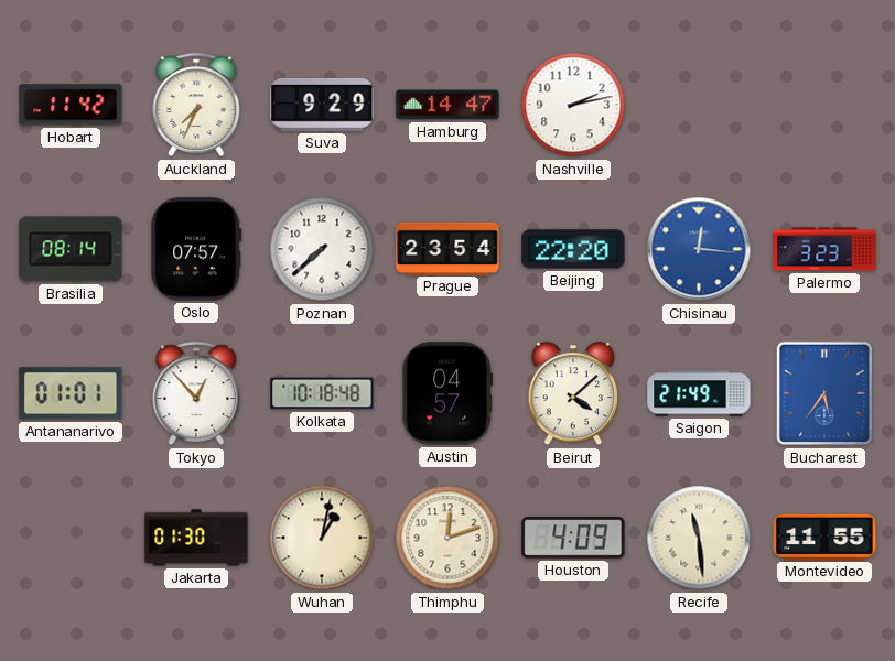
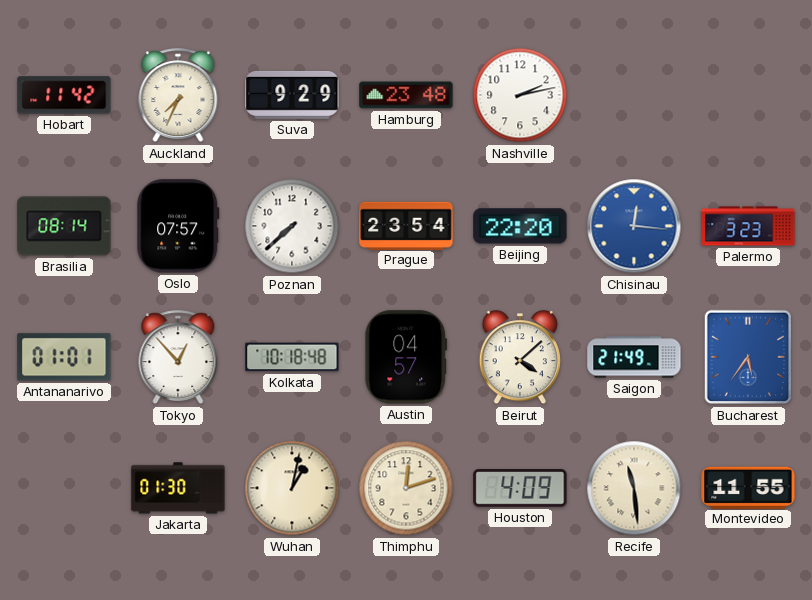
Hamburg: 14:47 -> 23:48 (406, 95)
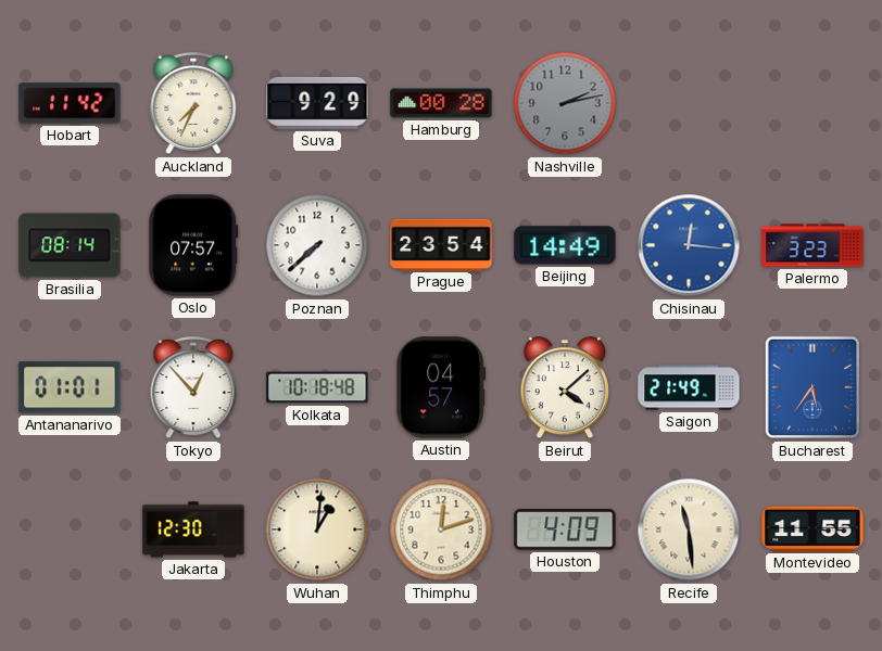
Hamburg: 23:48 -> 00:28 (441, 103)
Nashville dial: white -> grey (565, 103)
Beijing: 22:20 -> 14:49 (565, 245)
Jakarta: 01:30 -> 12:30 (193, 529)
Wuhan: 1:02 -> 1:01 (317, 529)
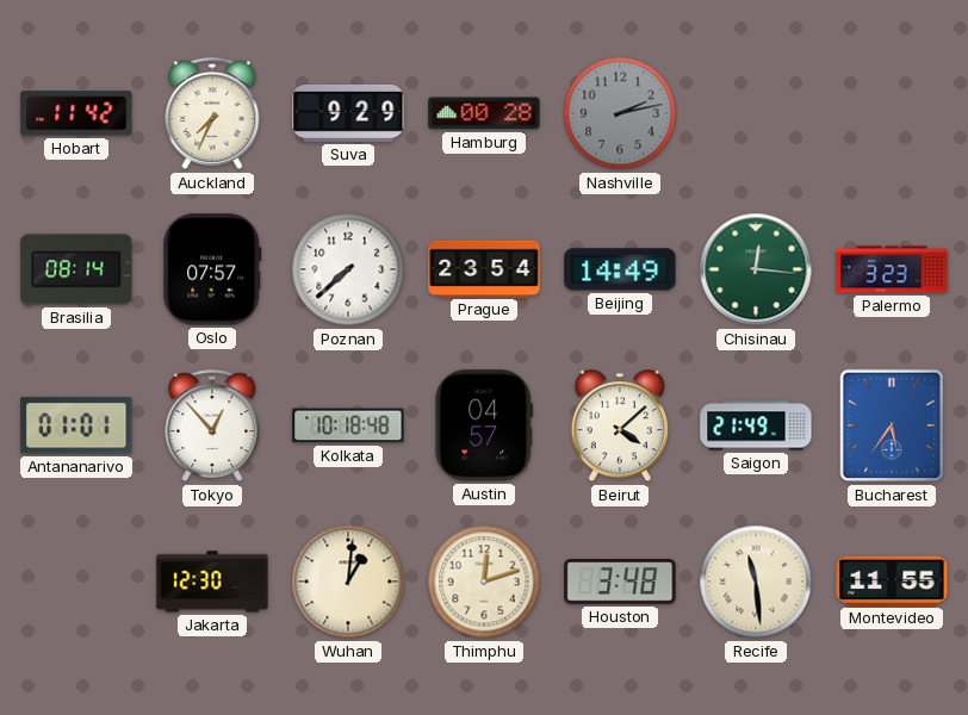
Chisinau dial: blue -> green (756, 269)
Houston: 4:09 -> 3:48 (620, 582)
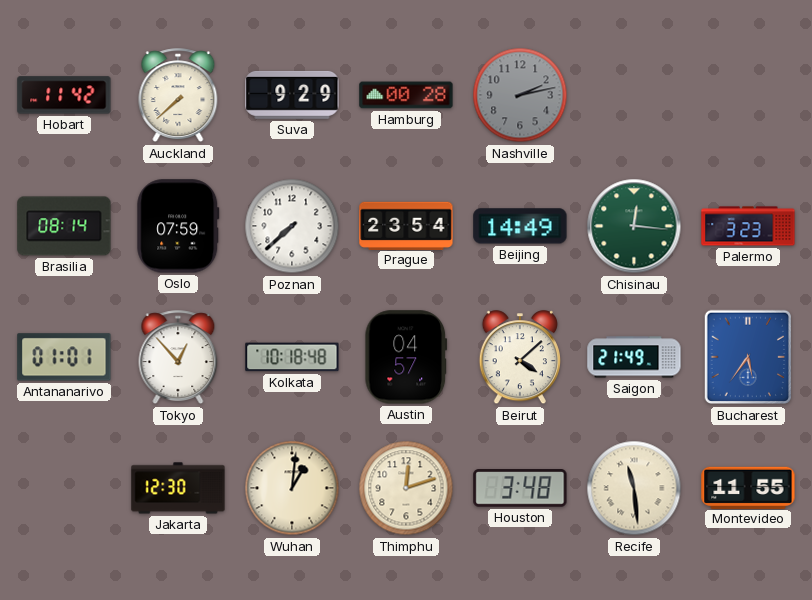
Auckland: 7:34 -> 7:38 (178, 96)
Oslo: 07:57 -> 07:59 (178, 226)
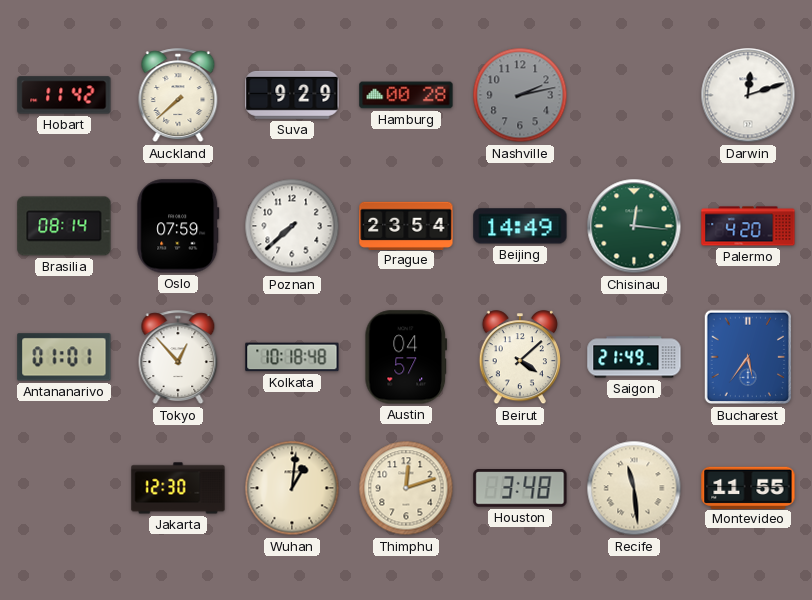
Darwin: none -> 12:12 (748, 95)
Palermo: 3:23 -> 4:20 (748, 226)
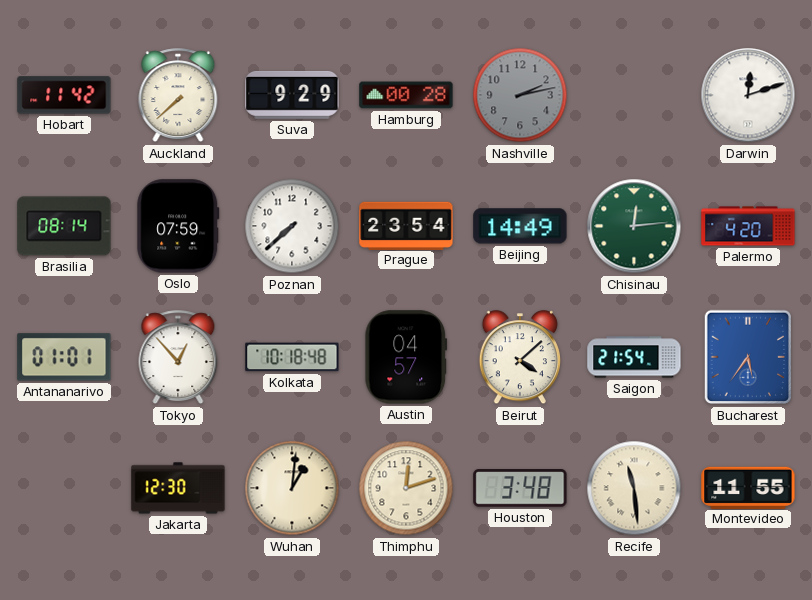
Chisinau: 12:16 -> 12:14 (634, 226)
Saigon: 21:49 -> 21:54 (634, 357)
